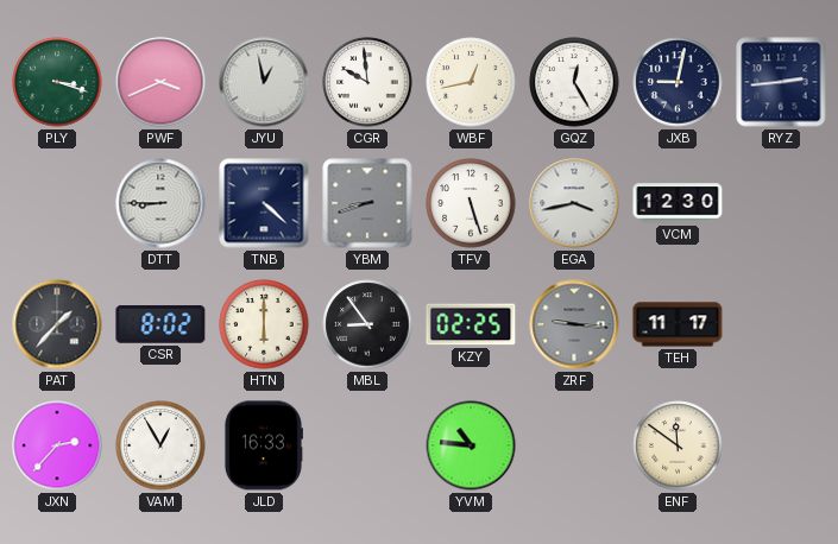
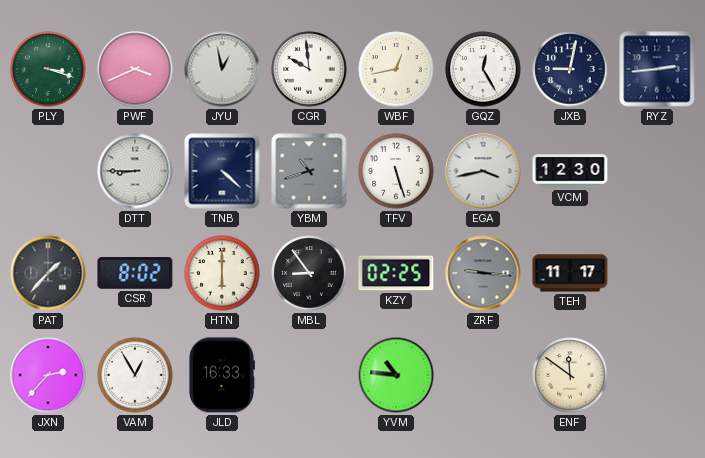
YBM: 8:42 -> 10:42 (309, 171)
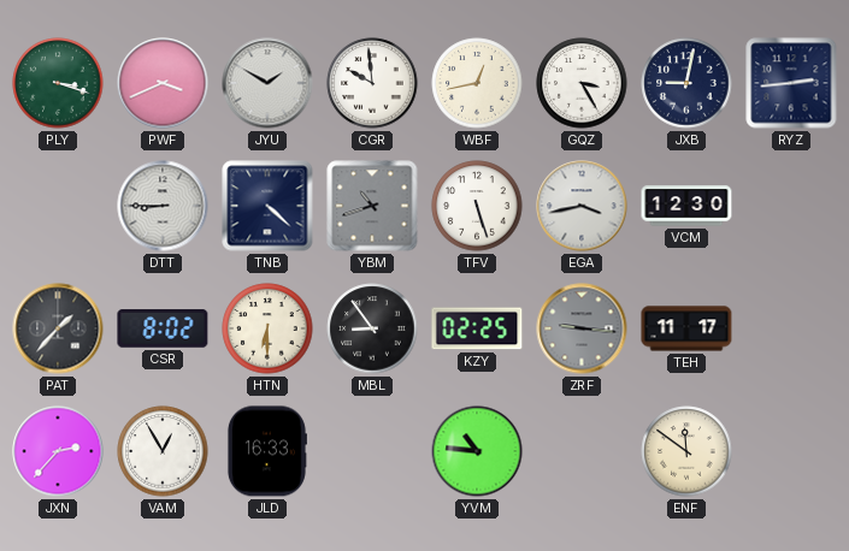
JYU: 12:58 -> 1:50 (267, 83)
GQZ: 12:25 -> 3:25 (582, 83)
HTN: 6:00 -> 6:30 (267, 328)
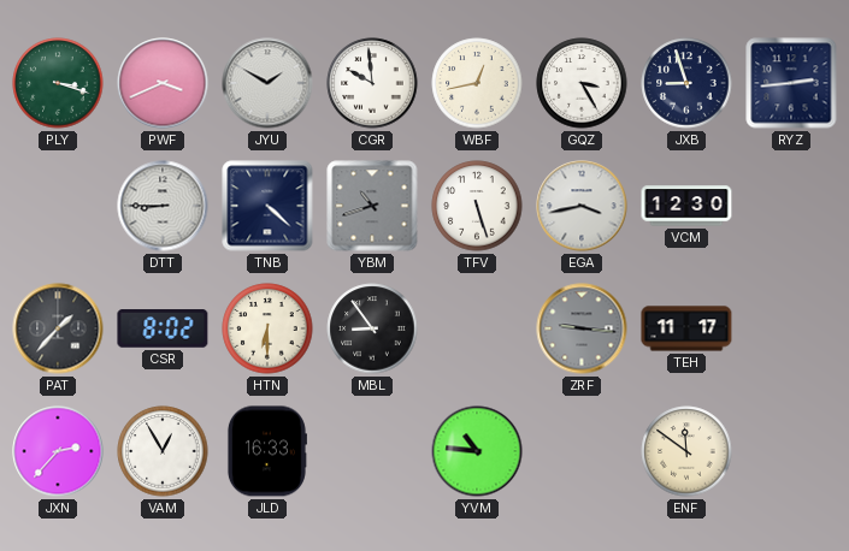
JXB: 9:02 -> 8:57 (686, 83)
KZY: 02:25 -> none (477, 328)
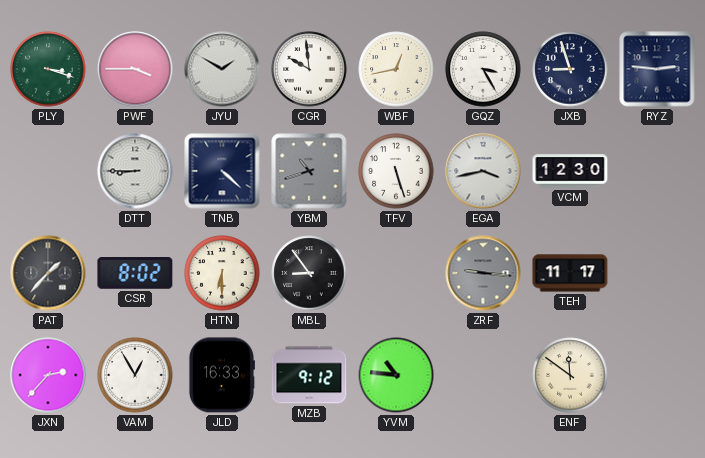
PWF: 3:41 -> 3:45 (135, 69)
RYZ: 2:44 -> 2:46 (657, 69)
MZB: none -> 9:12 (309, 375)
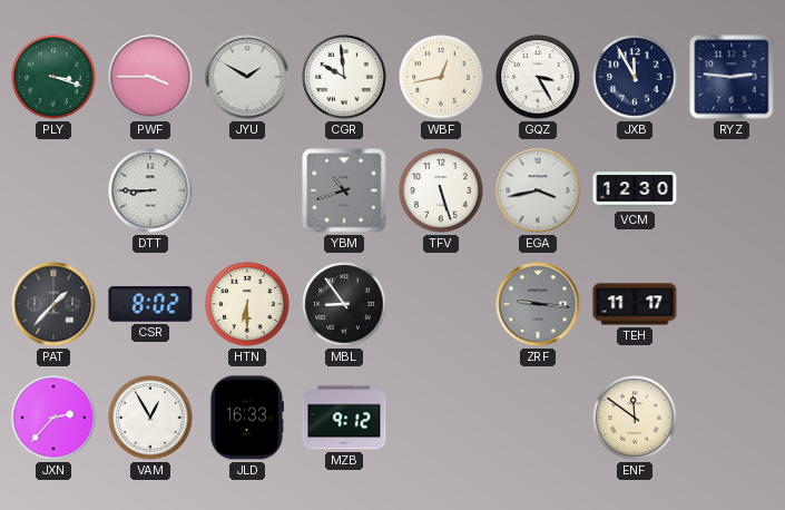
JXB: 8:57 -> 11:55 (635, 77)
TNB: 4:22 -> none (222, 171)
YVM: 10:46 -> none (396, 375)
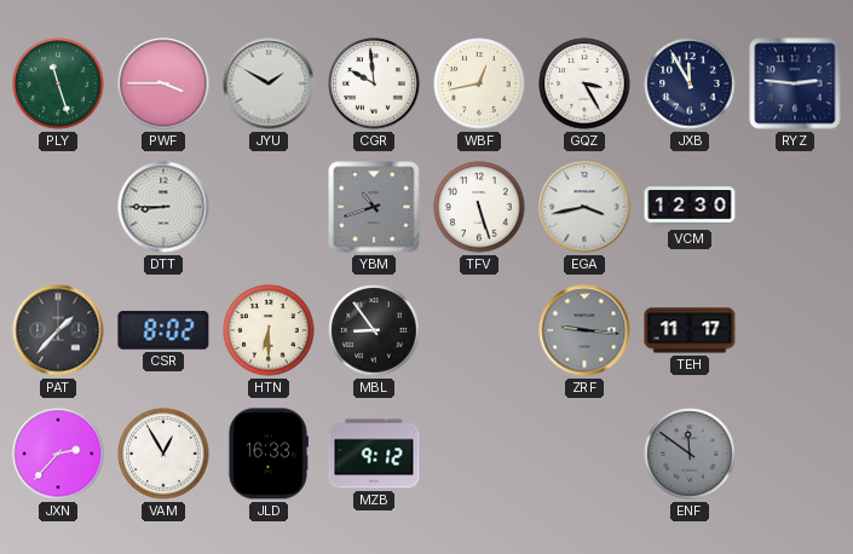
PLY: 3:18 -> 11:27 (58, 83)
ENF dial: cream -> grey (690, 454)
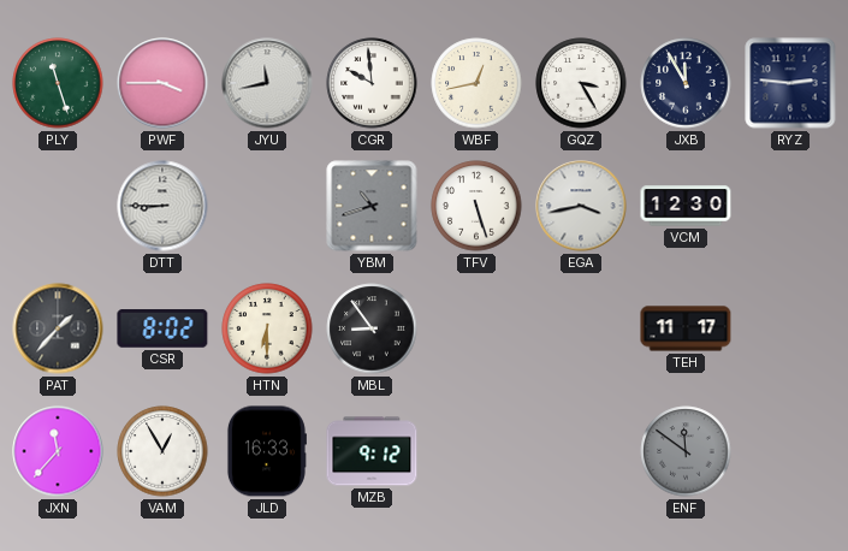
JYU: 1:50 -> 11:43 (267, 83)
ZRF: 9:16 -> none (584, 330)
JXN: 2:37 -> 11:37 (58, 451)
